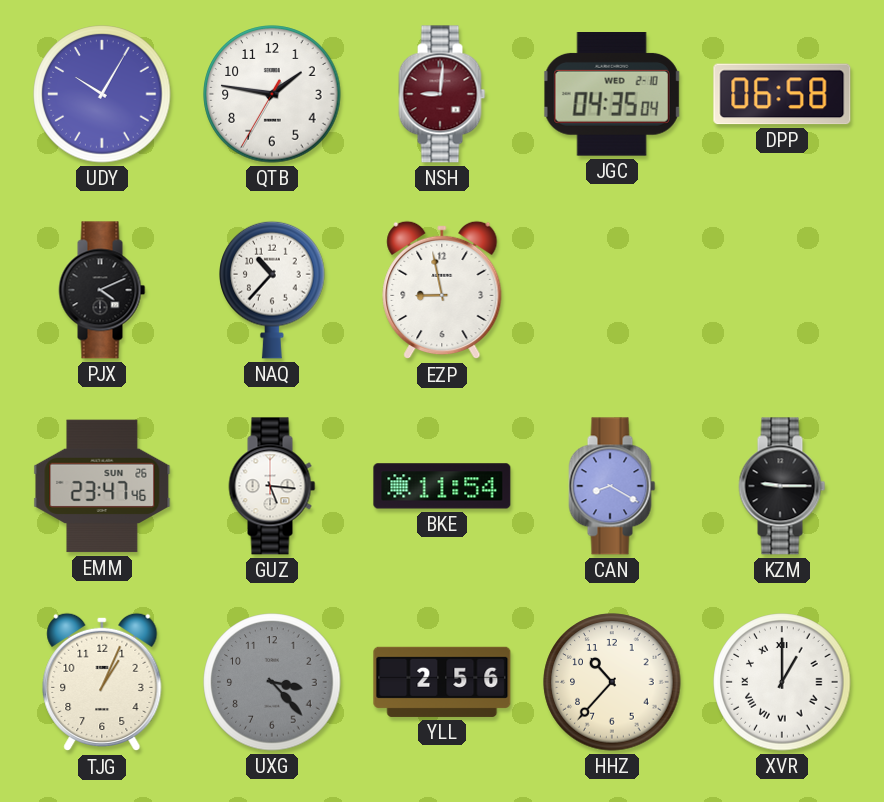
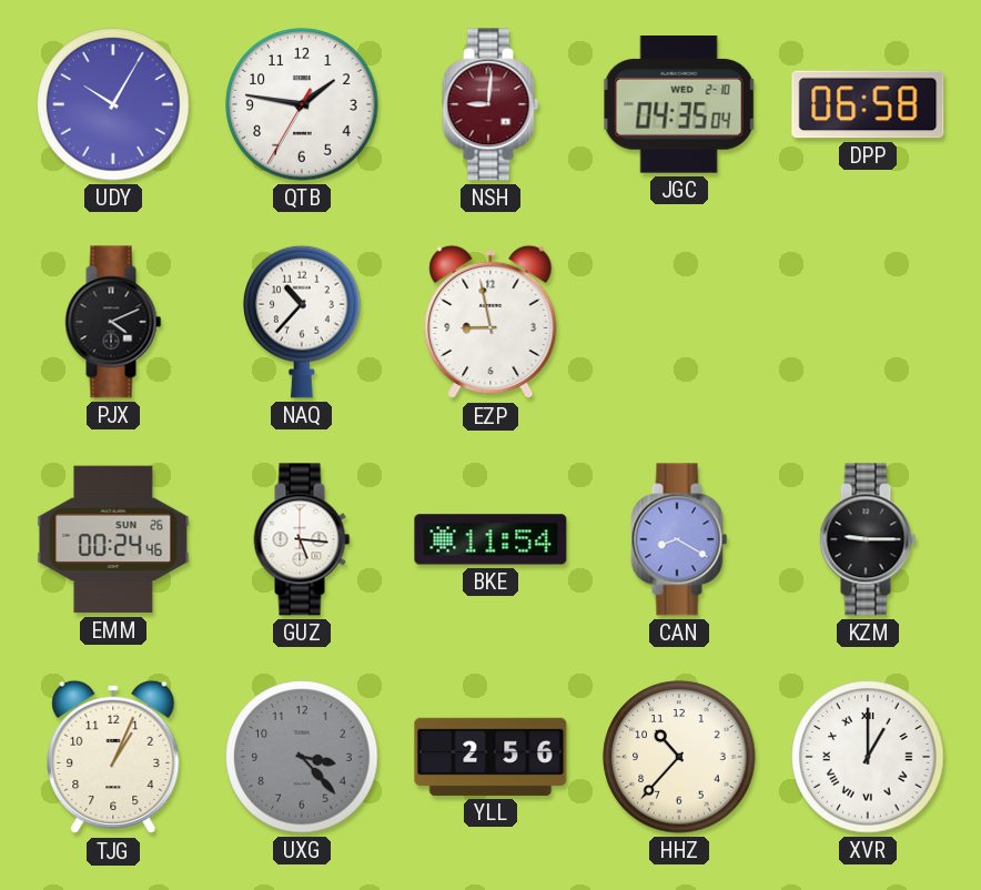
EMM: 23:47 -> 00:24 (113, 539)
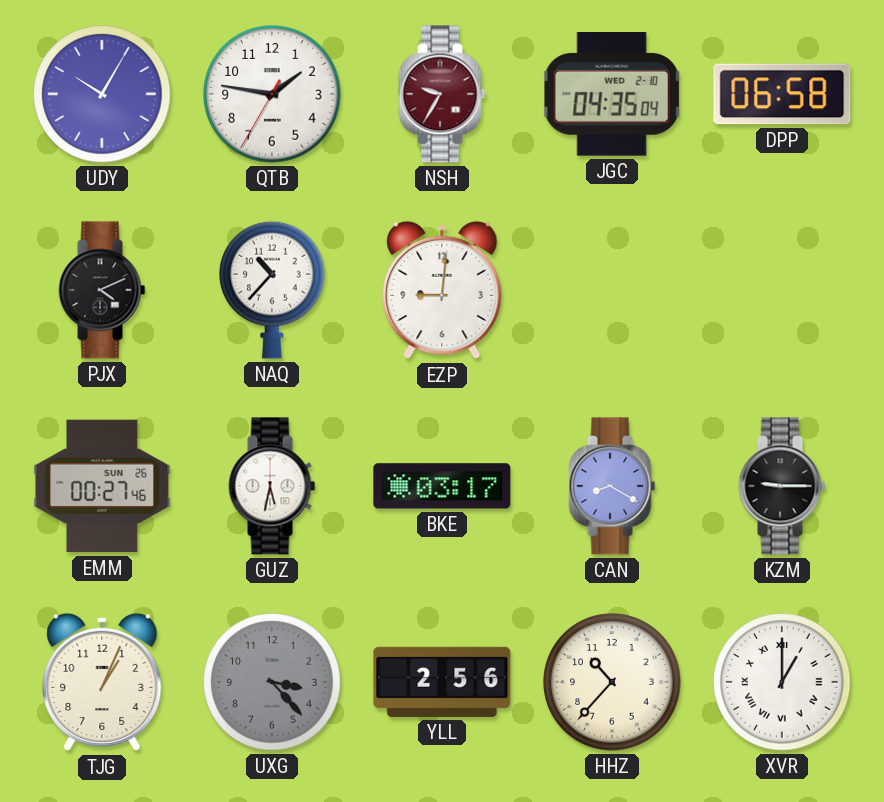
NSH: 9:01 -> 9:35 (442, 94)
EZP: 8:58 -> 9:01 (442, 290)
EMM: 00:24 -> 00:27 (102, 486)
GUZ: 5:16 -> 5:32 (272, 486)
BKE: 11:54 -> 03:17 (442, 486)
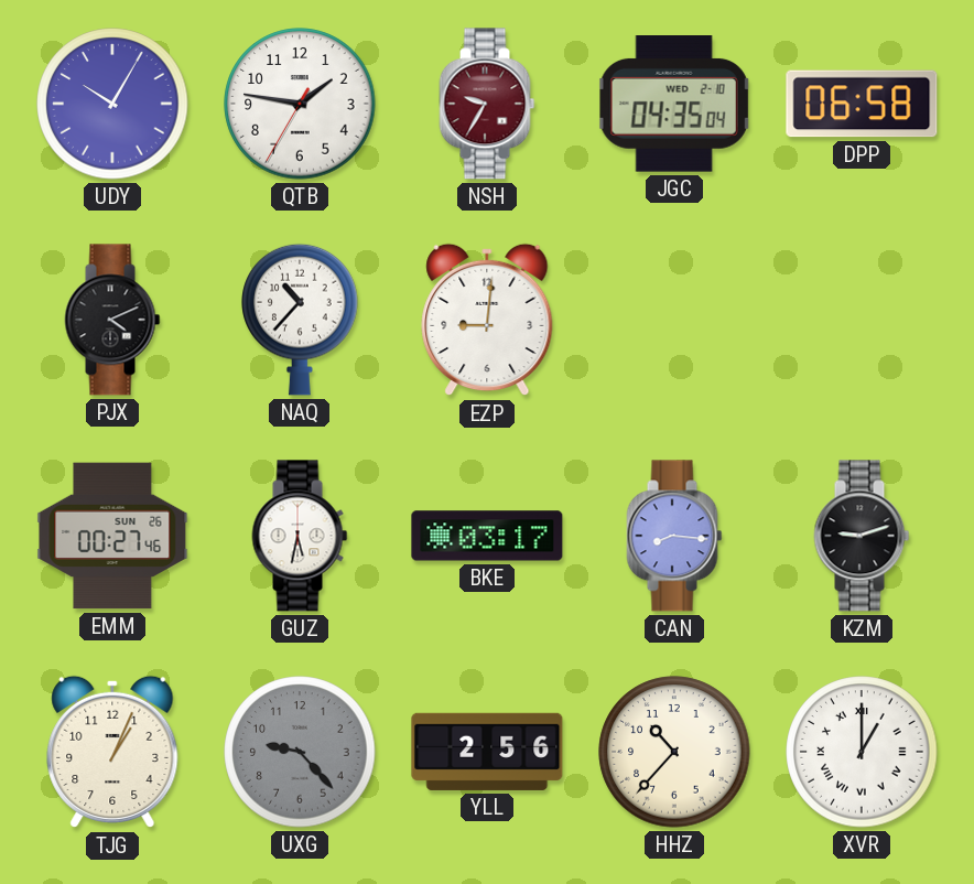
CAN: 8:20 -> 8:16 (674, 536)
KZM: 9:15 -> 9:12 (862, 536)
UXG: 3:23 -> 9:23 (300, 752)
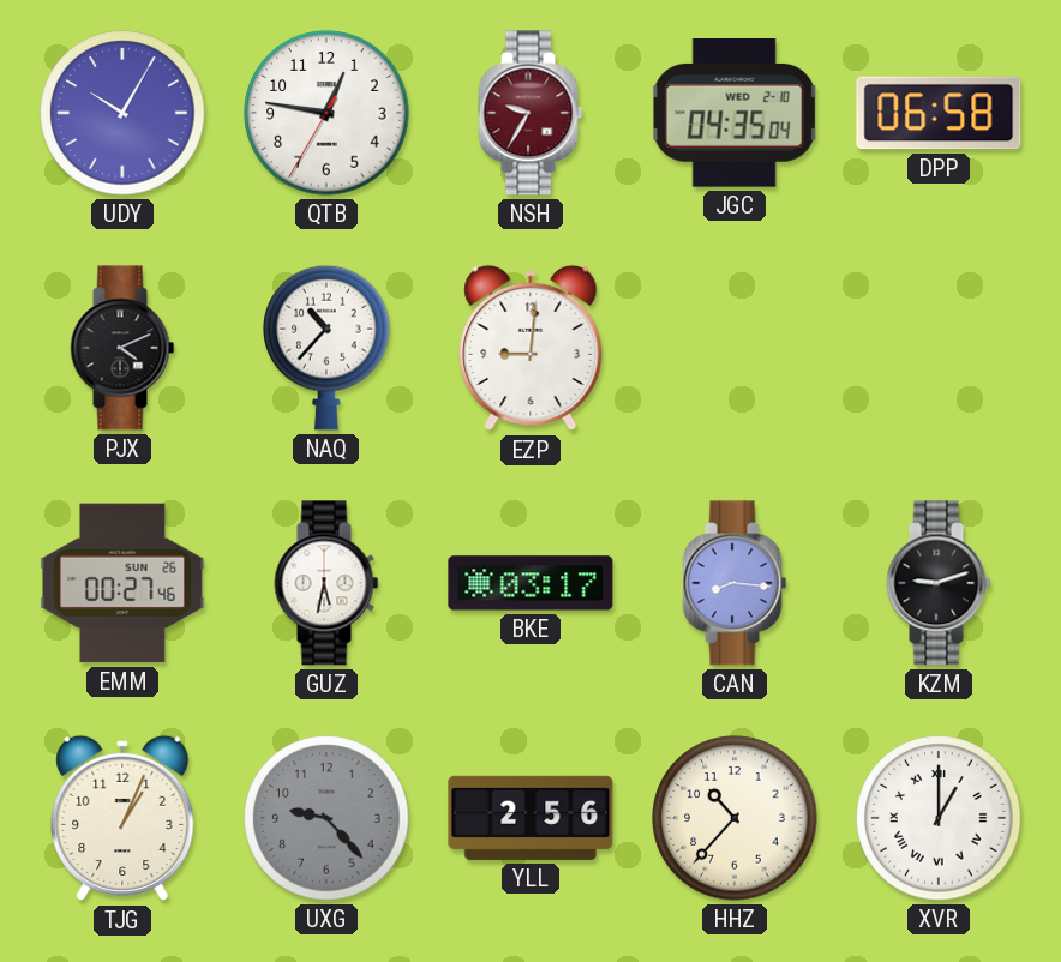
QTB: 1:46 -> 12:46 (326, 113)
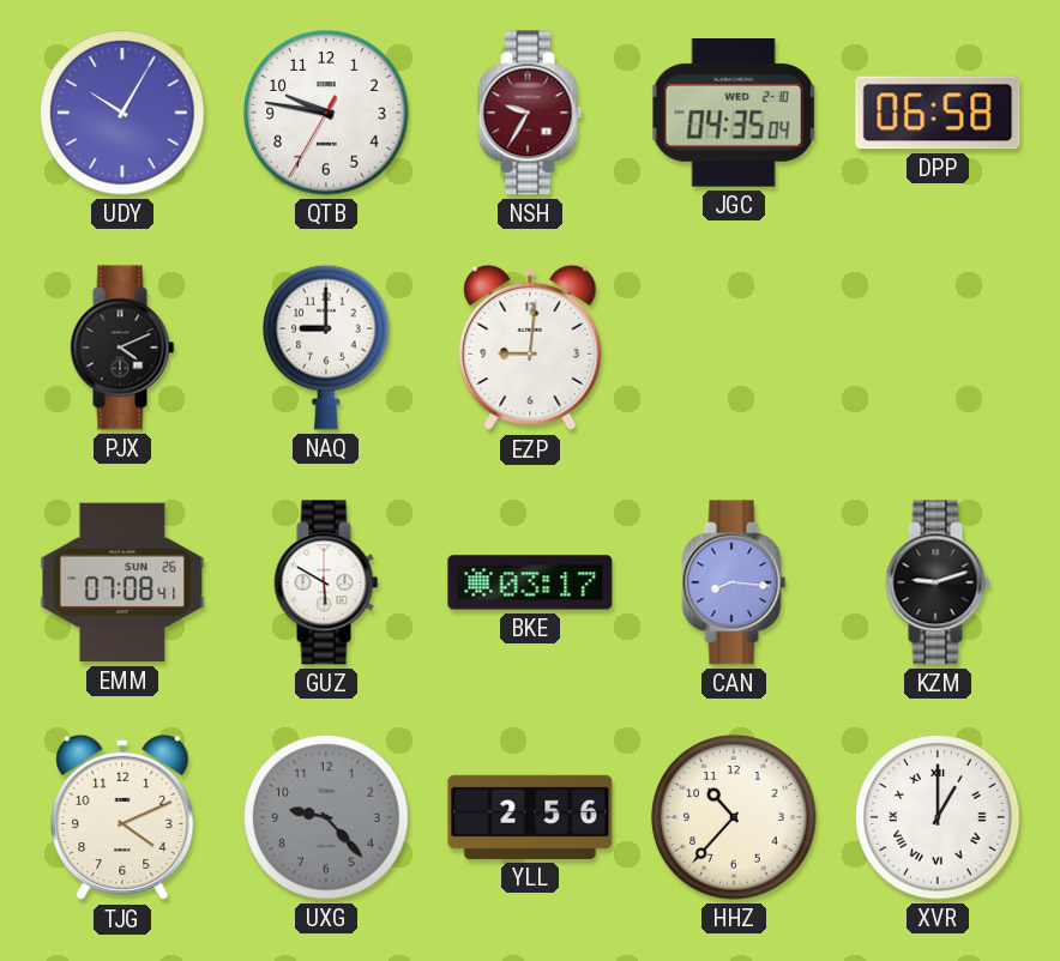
QTB: 12:46 -> 9:46 (326, 113)
NAQ: 10:37 -> 9:00 (326, 347)
EMM: 00:27 -> 07:08 (122, 582)
GUZ: 5:32 -> 5:50 (326, 582)
TJG: 1:04 -> 4:11 (122, 817)
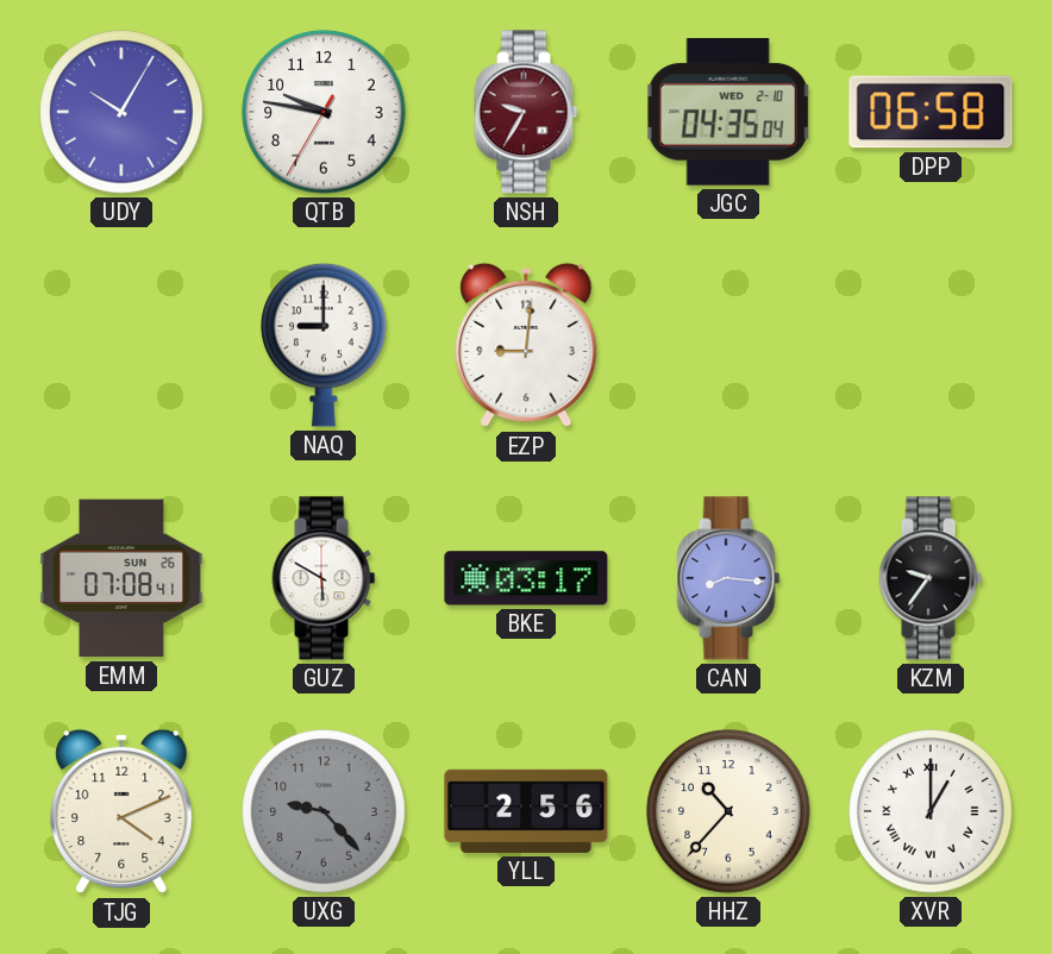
PJX: 4:11 -> none (122, 347)
KZM: 9:12 -> 9:36 (931, 578)
